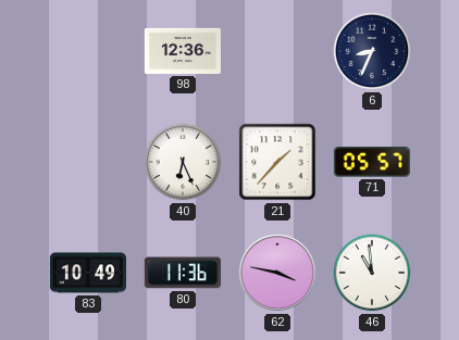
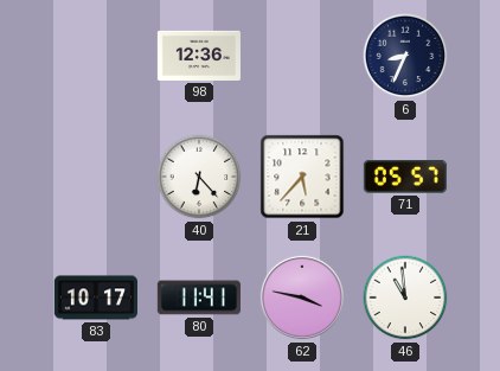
40: 6:26 -> 6:23 (199, 177)
21: 1:37 -> 5:37 (302, 177)
83: 10:49 -> 10:17 (96, 298)
80: 11:36 -> 11:41 (199, 298)
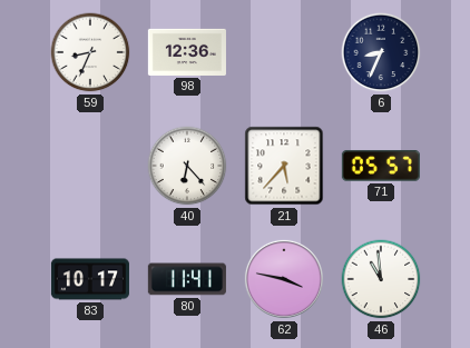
59: none -> 8:34 (90, 52)
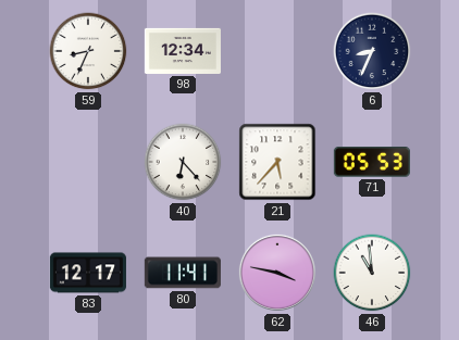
98: 12:36 -> 12:34 (183, 51)
71: 05:57 -> 05:53 (372, 163)
83: 10:17 -> 12:17 (88, 273)
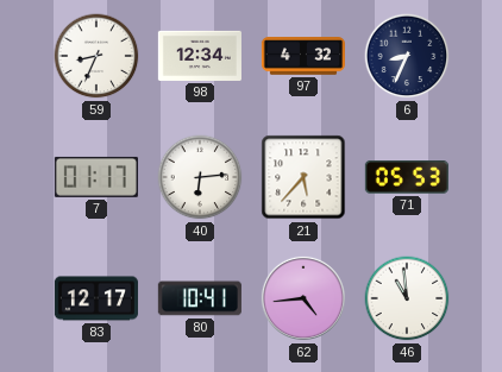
97: none -> 4:32 (303, 56)
7: none -> 01:17 (96, 177)
40: 6:23 -> 6:14 (200, 177)
80: 11:41 -> 10:41 (200, 298)
62: 3:47 -> 4:44 (303, 298)
